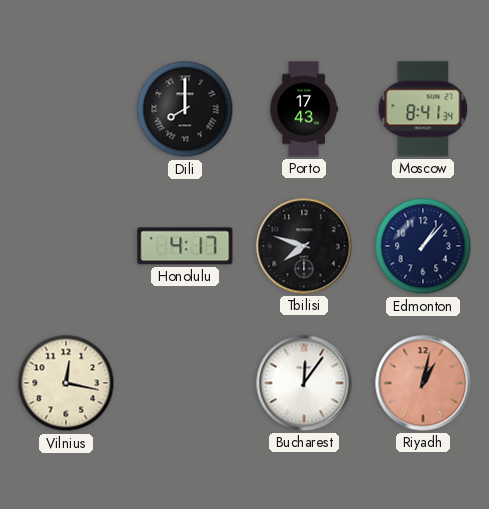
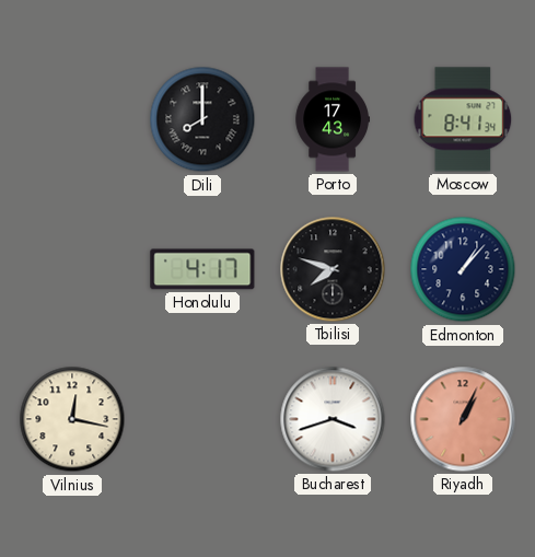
Bucharest: 12:06 -> 3:42 (333, 419)
Riyadh: 1:02 -> 1:04 (463, 419)
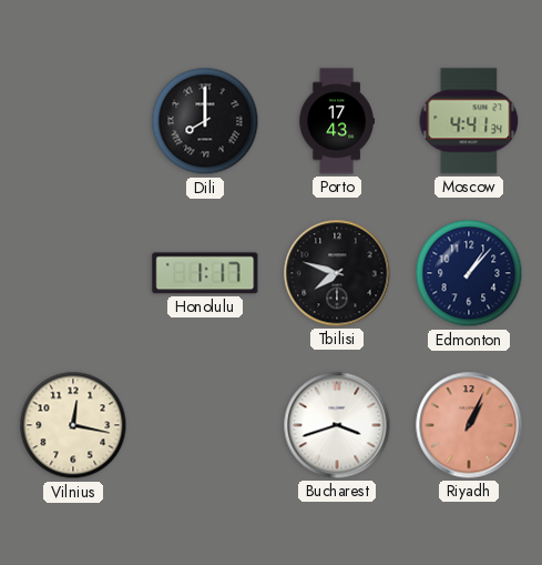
Moscow: 8:41 -> 4:41 (469, 121)
Honolulu: 4:17 -> 1:17 (205, 273)
